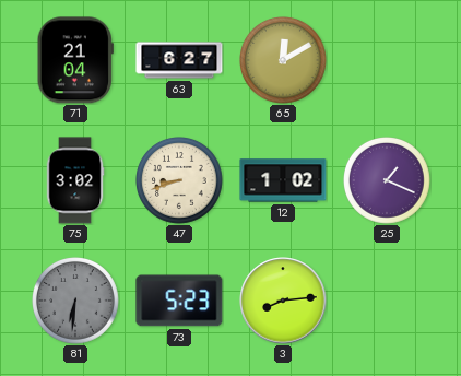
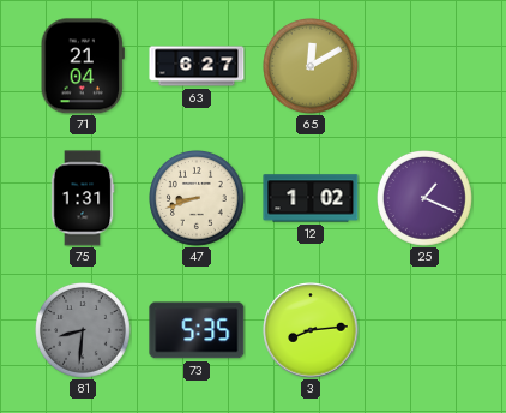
75: 3:02 -> 1:31 (83, 198)
81: 6:31 -> 8:31 (84, 331)
73: 5:23 -> 5:35 (197, 330)
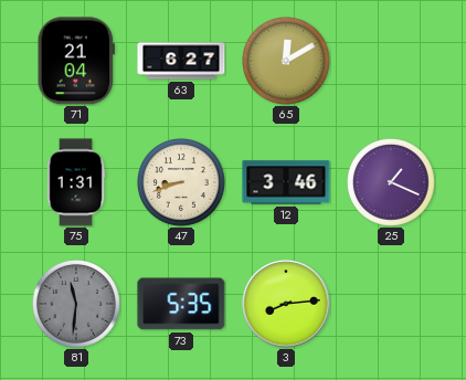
12: 1:02 -> 3:46 (286, 182)
81: 8:31 -> 11:31 (77, 305)
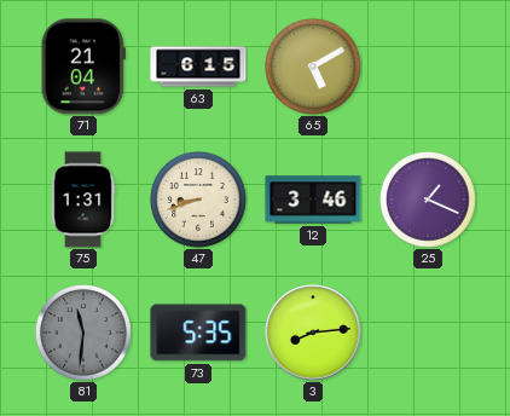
63: 6:27 -> 6:15 (198, 67)
65: 12:10 -> 5:10 (314, 68)
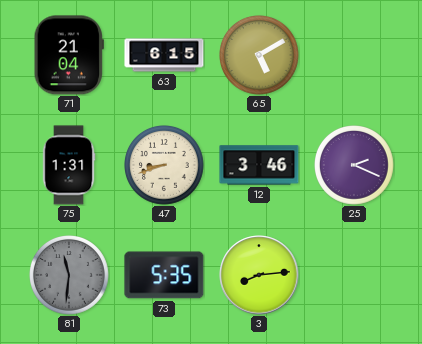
25: 1:19 -> 2:19 (355, 166)
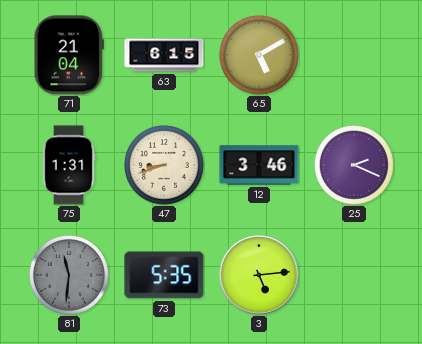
3: 8:14 -> 5:14 (259, 275)
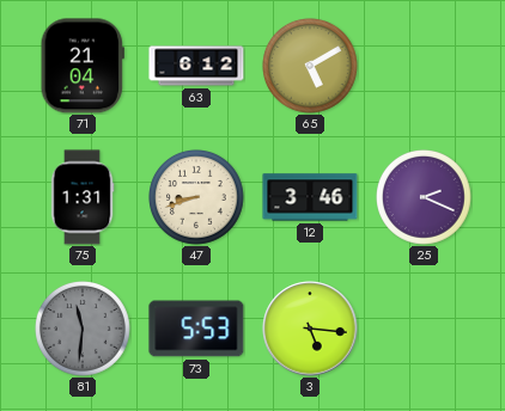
63: 6:15 -> 6:12 (196, 66)
73: 5:35 -> 5:53 (196, 329)
3: 5:14 -> 5:16 (310, 329)
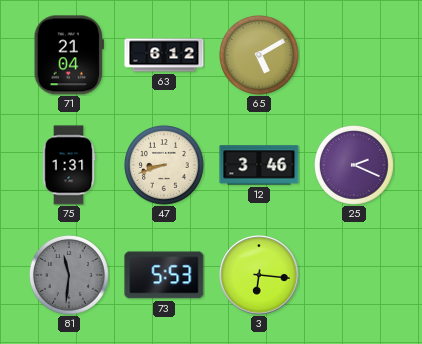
3: 5:16 -> 6:16 (259, 275)
